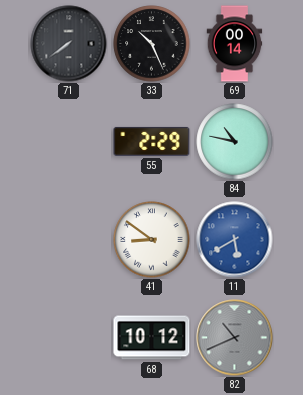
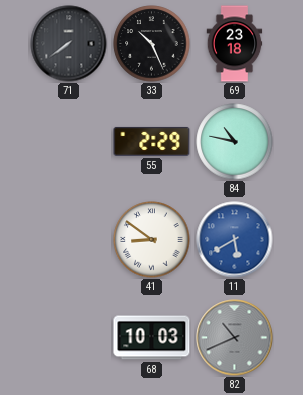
69: 00:14 -> 23:18 (235, 44)
68: 10:12 -> 10:03 (152, 338)
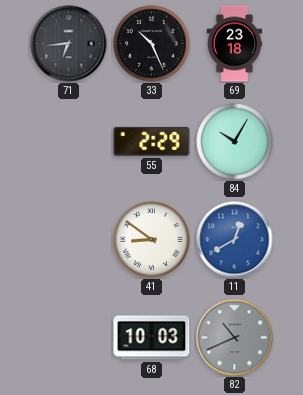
71: 7:39 -> 6:44 (69, 44)
84: 10:47 -> 10:05 (235, 142)
11: 5:40 -> 12:40 (235, 240)
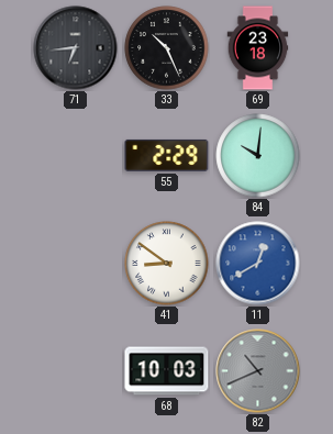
84: 10:05 -> 10:01 (258, 156)
